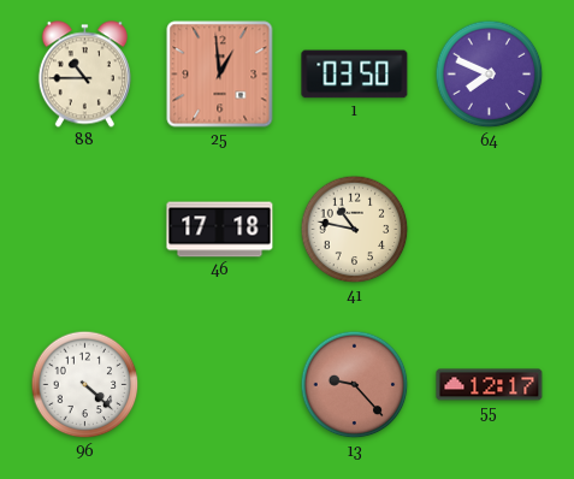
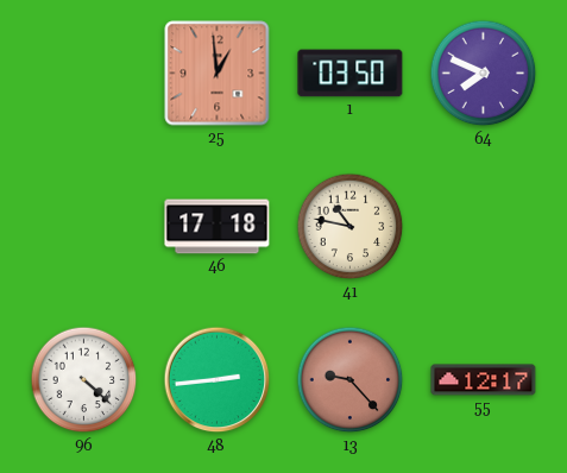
88: 10:45 -> none (84, 75)
48: none -> 2:44 (218, 380)
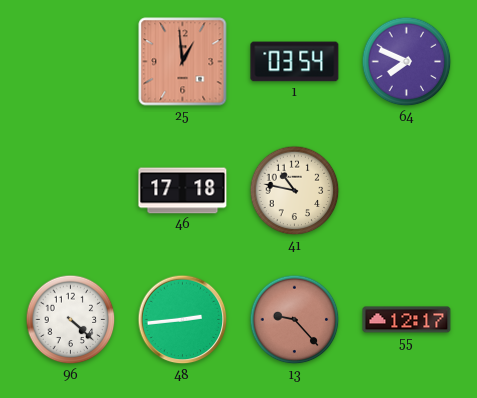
1: 03:50 -> 03:54 (295, 62)
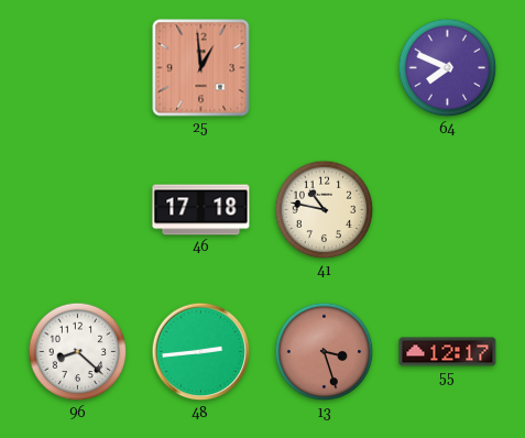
1: 03:54 -> none (295, 62)
96: 4:22 -> 8:22 (78, 352)
13: 9:23 -> 3:27 (325, 352)
